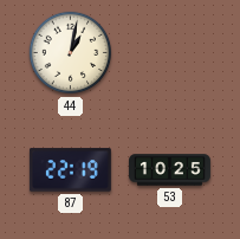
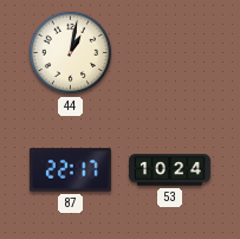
87: 22:19 -> 22:17 (70, 170)
53: 10:25 -> 10:24 (170, 170)
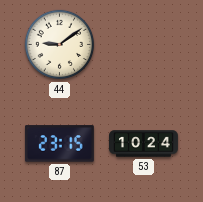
44: 1:02 -> 9:09 (60, 45)
87: 22:17 -> 23:15 (59, 144)
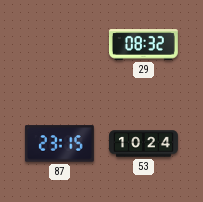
44: 9:09 -> none (60, 45)
29: none -> 08:32 (143, 45)
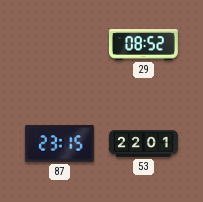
29: 08:32 -> 08:52 (143, 45)
53: 10:24 -> 22:01 (144, 144)
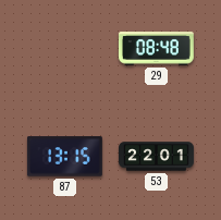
29: 08:52 -> 08:48 (156, 49)
87: 23:15 -> 13:15 (64, 157)
